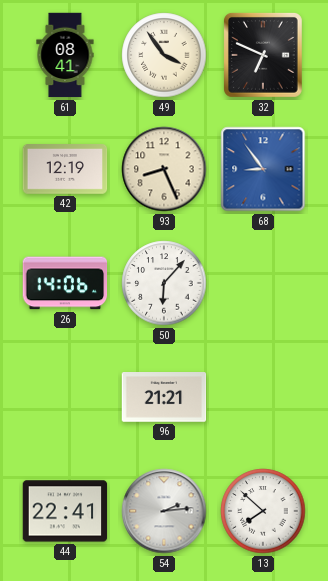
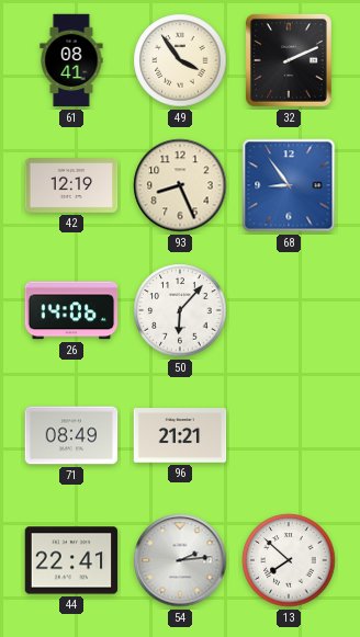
32: 6:49 -> 2:11 (289, 60)
71: none -> 08:49 (71, 435)
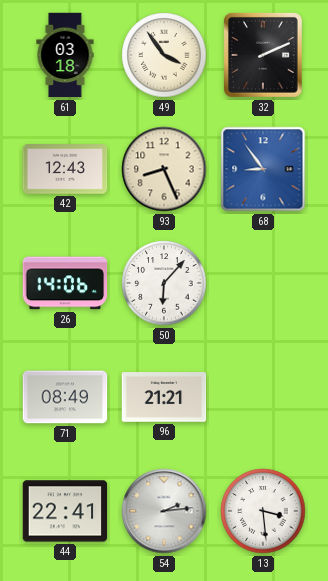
61: 08:41 -> 03:18 (65, 55)
42: 12:19 -> 12:43 (65, 170)
13: 7:52 -> 3:29 (263, 511)
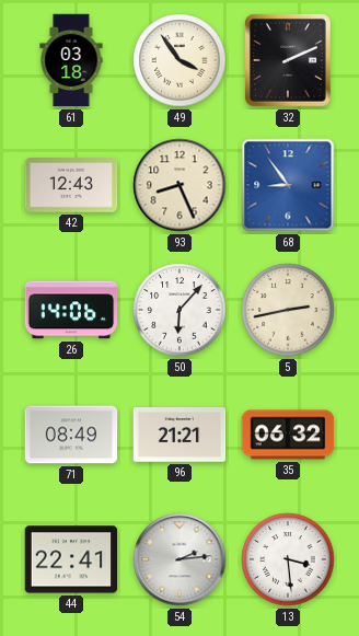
5: none -> 2:43 (288, 310)
35: none -> 06:32 (288, 435)
